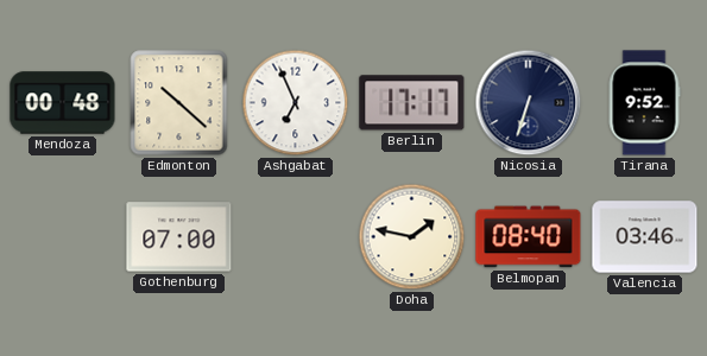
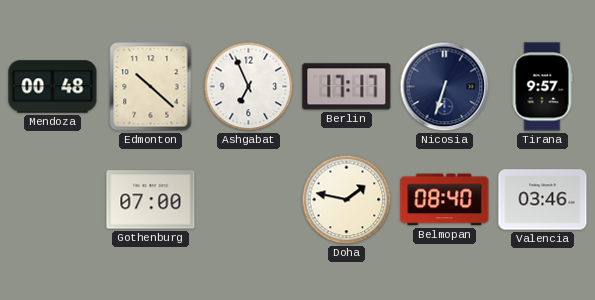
Tirana: 9:52 -> 9:57 (542, 87)
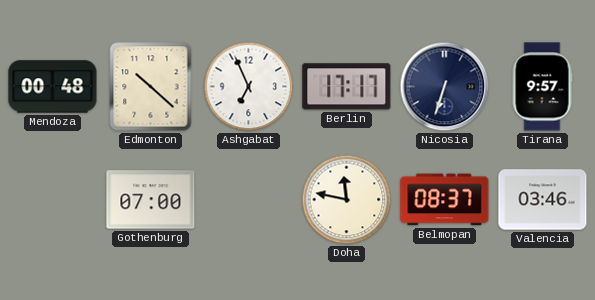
Doha: 1:47 -> 11:47 (347, 200)
Belmopan: 08:40 -> 08:37 (445, 200)
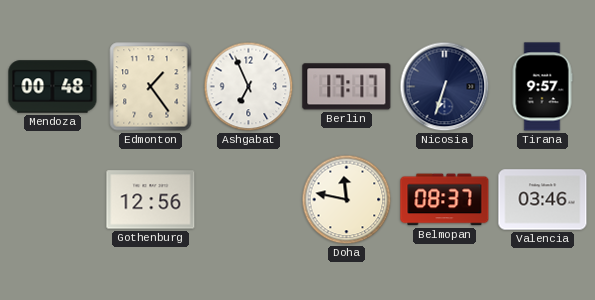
Edmonton: 10:22 -> 1:24 (151, 87)
Gothenburg: 07:00 -> 12:56 (151, 200)
